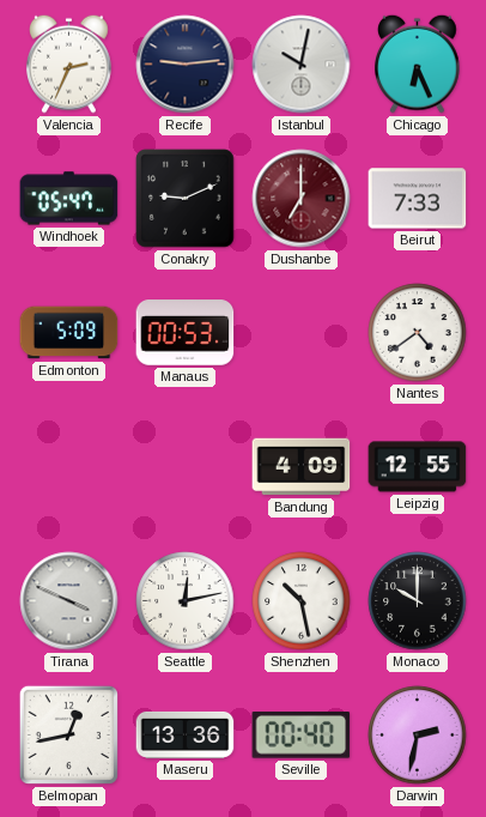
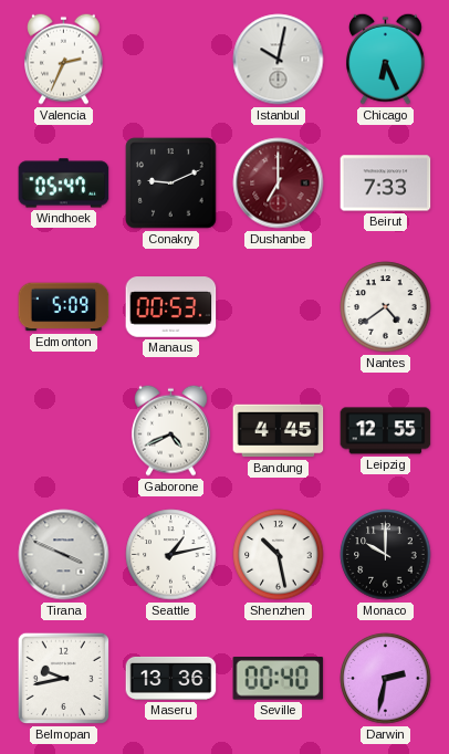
Recife: 9:14 -> none (186, 65)
Gaborone: none -> 4:41 (171, 430)
Bandung: 4:09 -> 4:45 (279, 431)
Seattle: 12:13 -> 1:13 (171, 555)
Belmopan: 12:43 -> 9:43 (63, 678)
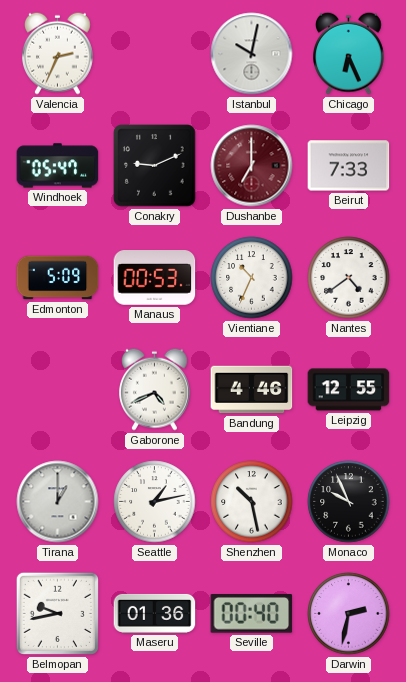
Vientiane: none -> 10:34 (252, 278)
Bandung: 4:45 -> 4:46 (252, 390)
Tirana: 3:49 -> 1:00 (58, 502)
Monaco: 10:00 -> 9:56 (349, 502)
Maseru: 13:36 -> 01:36 (155, 613)
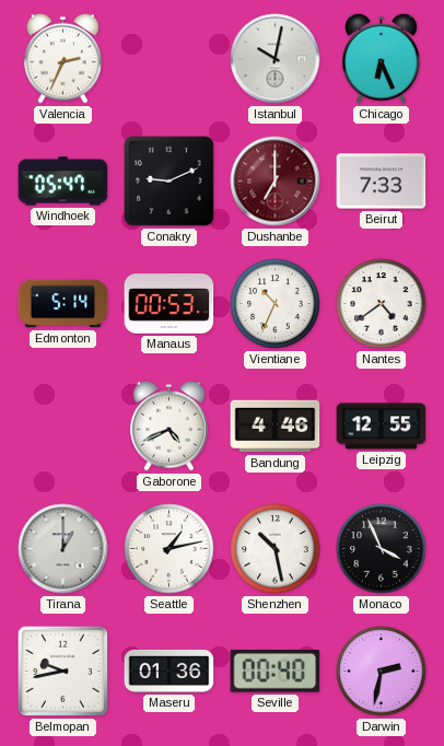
Edmonton: 5:09 -> 5:14 (63, 304)
Monaco: 9:56 -> 3:56 (382, 549)
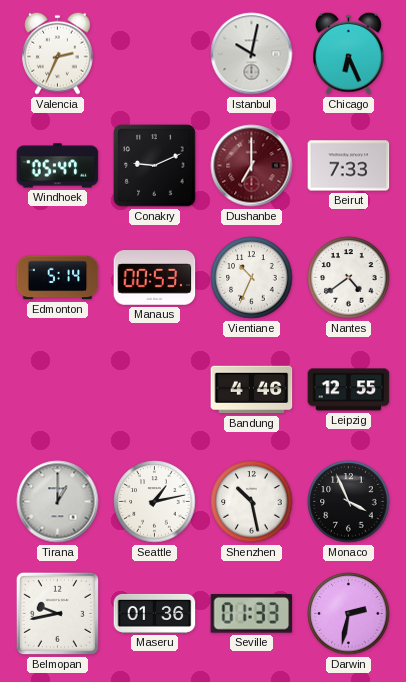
Gaborone: 4:41 -> none (170, 426)
Seville: 00:40 -> 01:33 (252, 614)
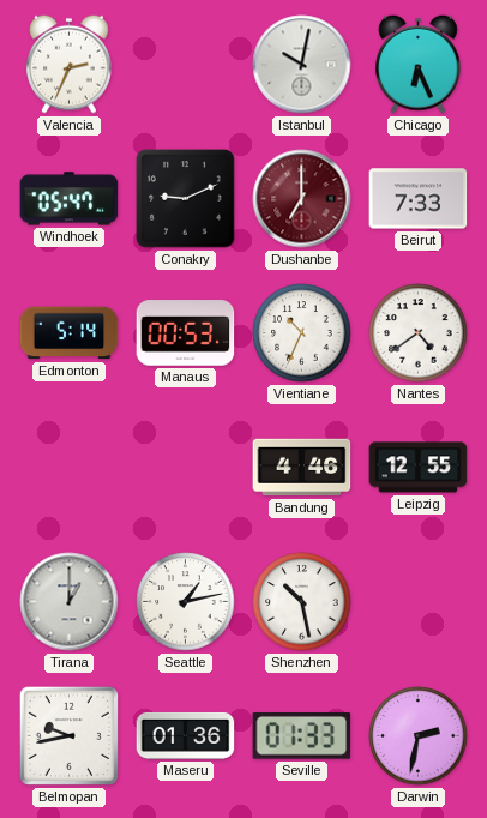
Monaco: 3:56 -> none (349, 502)
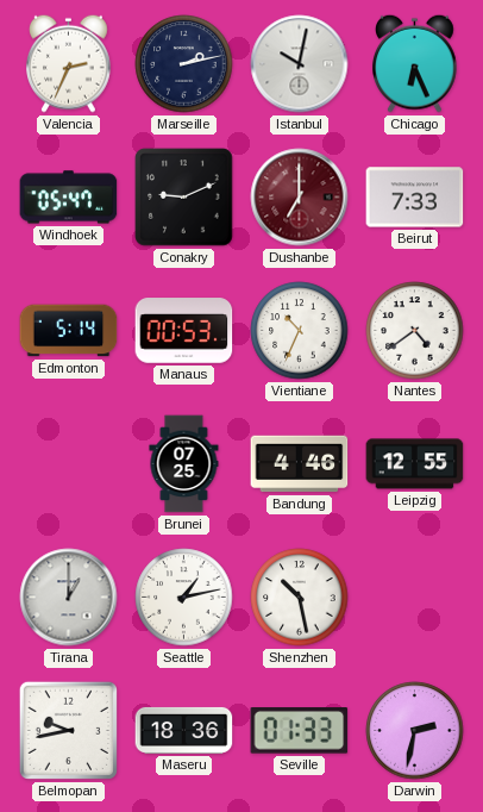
Marseille: none -> 2:13 (184, 64)
Brunei: none -> 07:25 (184, 464)
Maseru: 01:36 -> 18:36 (184, 730)
